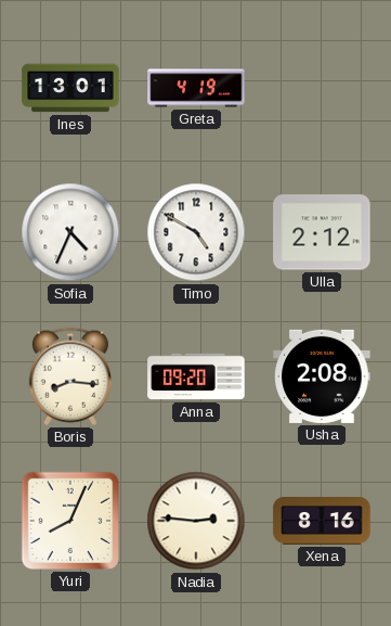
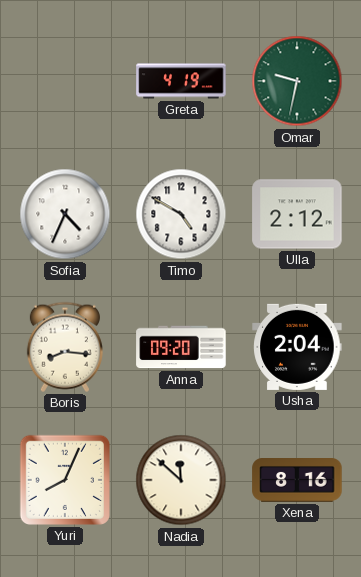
Ines: 13:01 -> none (70, 88)
Omar: none -> 9:32 (297, 81)
Usha: 2:08 -> 2:04 (297, 347)
Nadia: 2:46 -> 11:52 (181, 480)
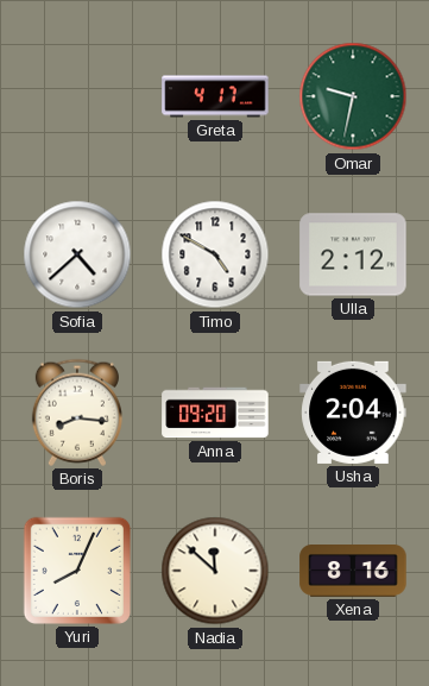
Greta: 4:19 -> 4:17 (215, 96)
Sofia: 4:34 -> 4:38 (77, 254)
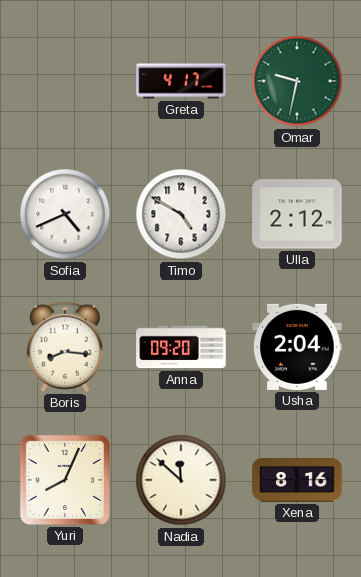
Sofia: 4:38 -> 4:41 (65, 214)
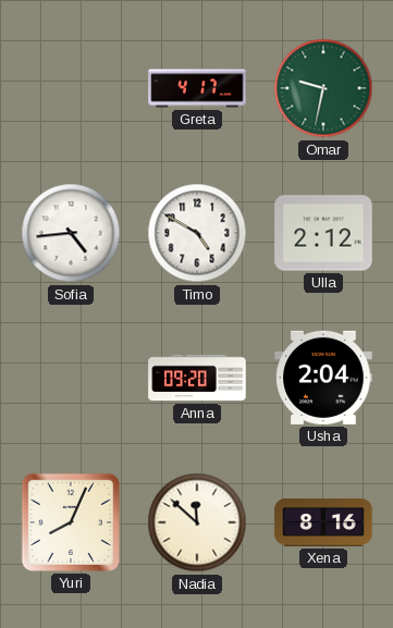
Sofia: 4:41 -> 4:44 (71, 233)
Boris: 8:16 -> none (65, 347)
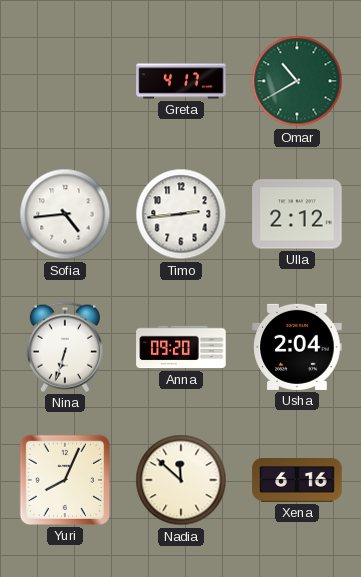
Omar: 9:32 -> 10:40 (297, 81)
Timo: 4:50 -> 2:44 (181, 214)
Nina: none -> 6:33 (65, 347)
Xena: 8:16 -> 6:16 (297, 481)
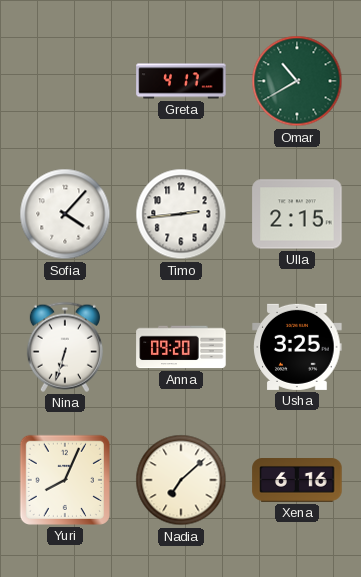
Sofia: 4:44 -> 4:07 (65, 214)
Ulla: 2:12 -> 2:15 (297, 214)
Usha: 2:04 -> 3:25 (297, 347)
Nadia: 11:52 -> 7:08 (181, 480)
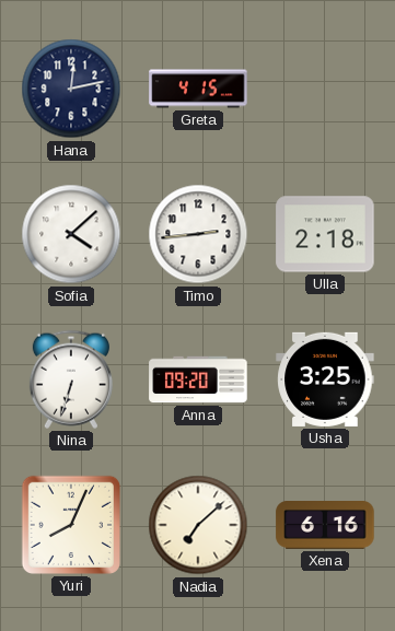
Hana: none -> 12:13 (71, 89)
Greta: 4:17 -> 4:15 (198, 89)
Omar: 10:40 -> none (297, 81)
Sofia: 4:07 -> 4:08 (71, 234)
Ulla: 2:15 -> 2:18 (325, 234)
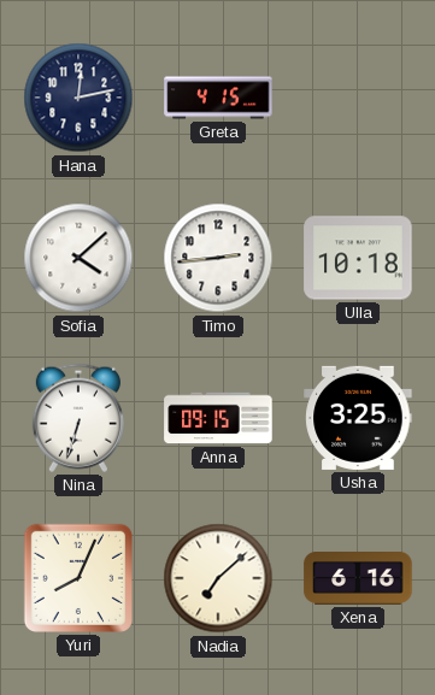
Ulla: 2:18 -> 10:18 (358, 258)
Anna: 09:20 -> 09:15 (218, 418)
